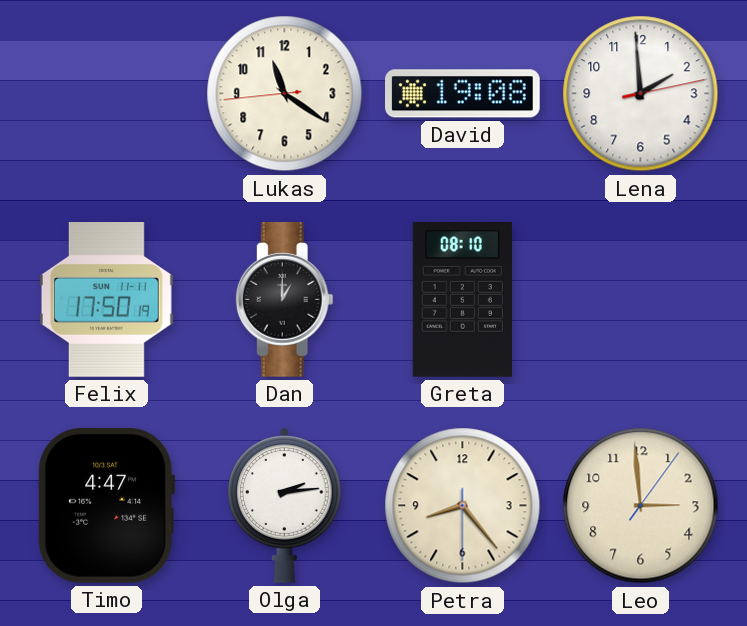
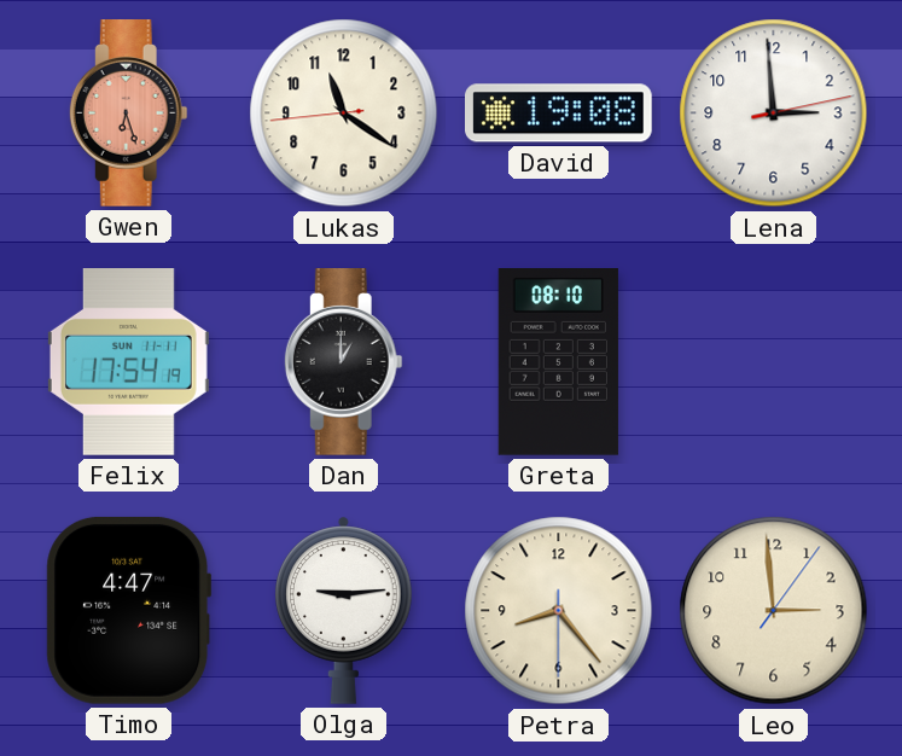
Gwen: none -> 6:27 (128, 114)
Lena: 1:59 -> 2:59 (774, 114)
Felix: 17:50 -> 17:54 (128, 362)
Olga: 2:14 -> 9:14 (344, 610)
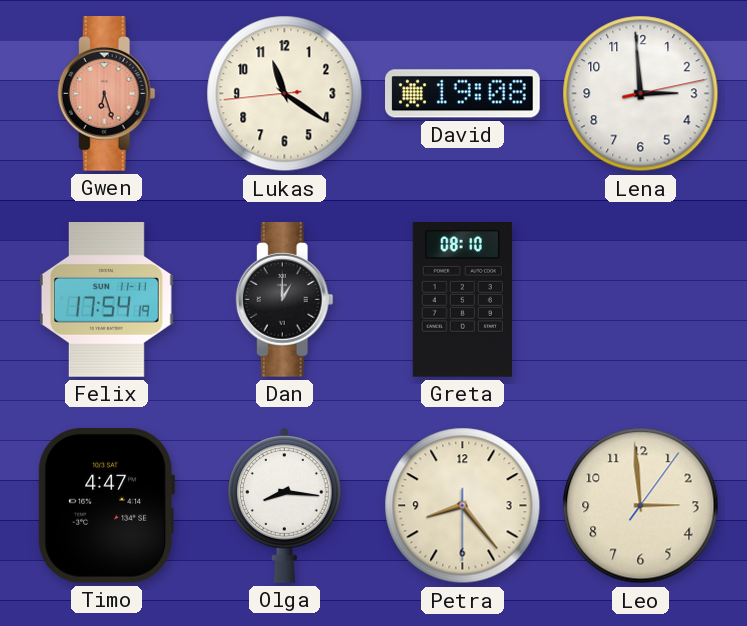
Olga: 9:14 -> 8:16 (285, 505)
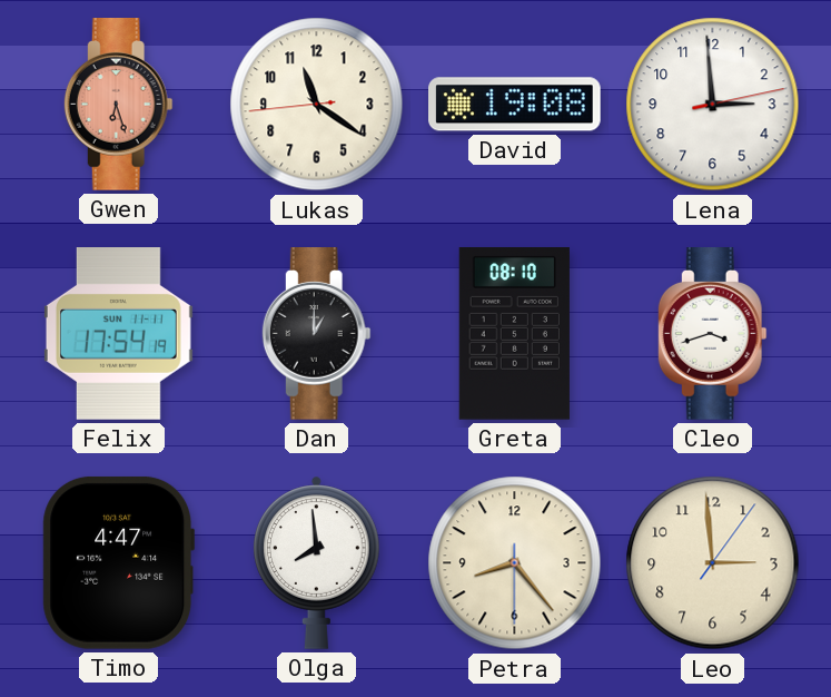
Cleo: none -> 3:42 (712, 334)
Olga: 8:16 -> 7:59 (317, 562)
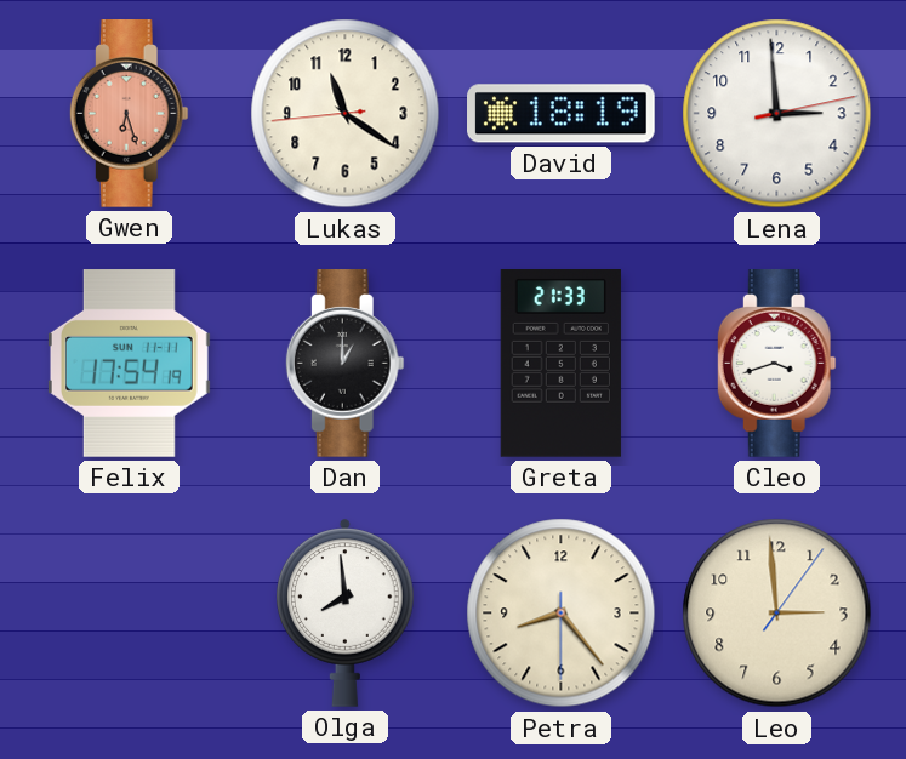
David: 19:08 -> 18:19 (562, 114)
Greta: 08:10 -> 21:33 (560, 364)
Timo: 4:47 -> none (119, 562)
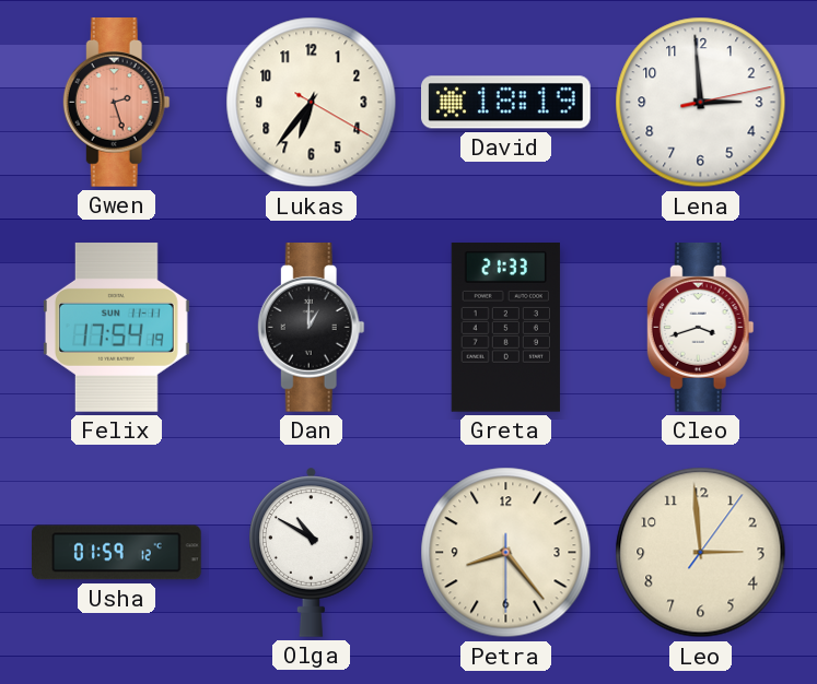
Gwen: 6:27 -> 2:27 (116, 103)
Lukas: 11:20 -> 6:36 (312, 103)
Usha: none -> 01:59 (117, 553)
Olga: 7:59 -> 10:50 (312, 552)
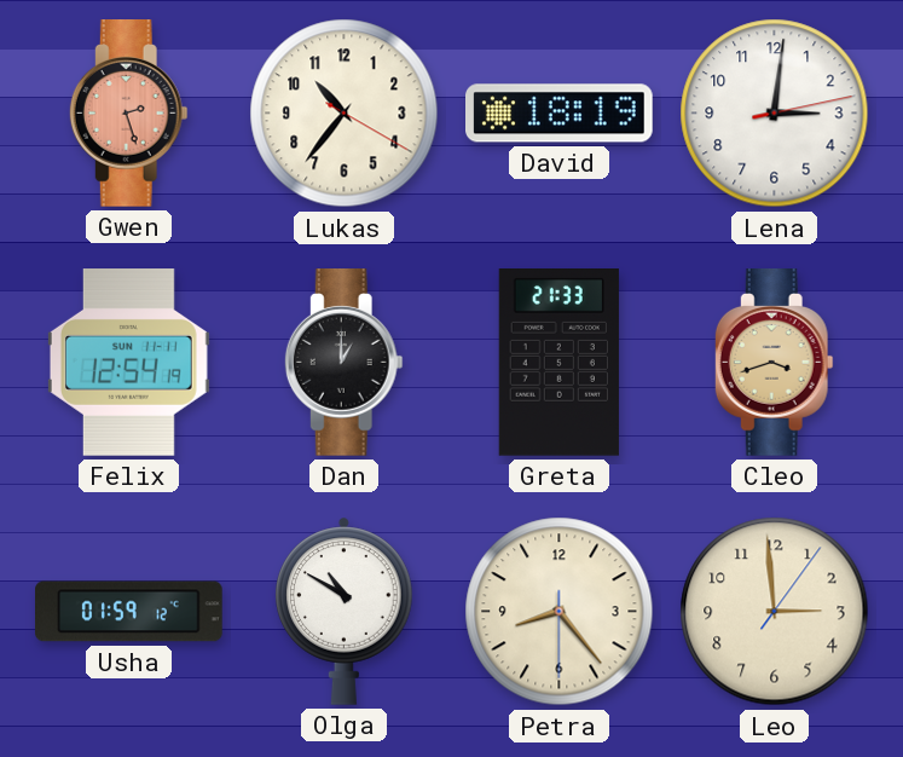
Lukas: 6:36 -> 10:36 (345, 114)
Lena: 2:59 -> 3:01 (775, 114)
Felix: 17:54 -> 12:54 (128, 363)
Cleo dial: white -> champagne (774, 363)
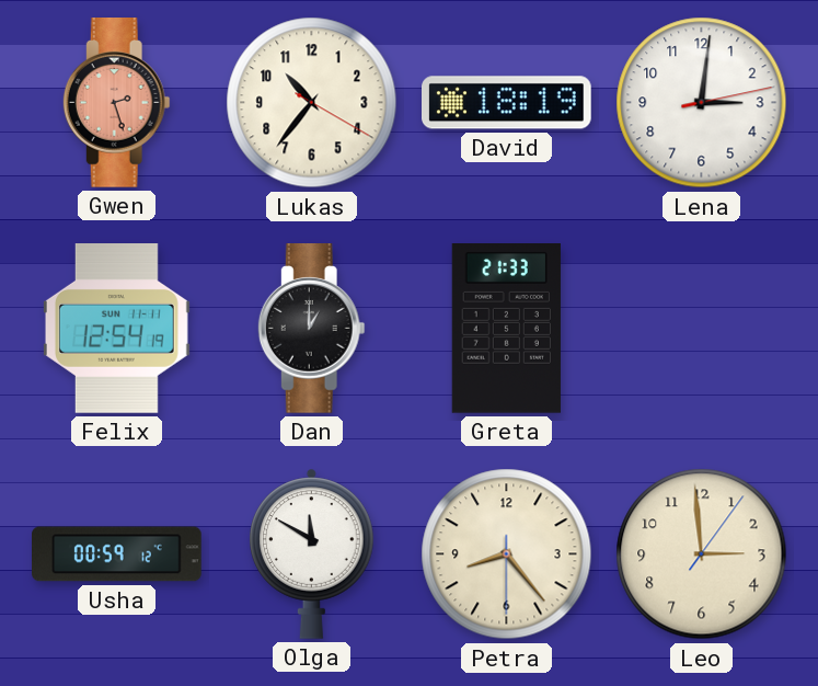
Cleo: 3:42 -> none (774, 363)
Usha: 01:59 -> 00:59 (117, 554)
Olga: 10:50 -> 11:50 (312, 553)
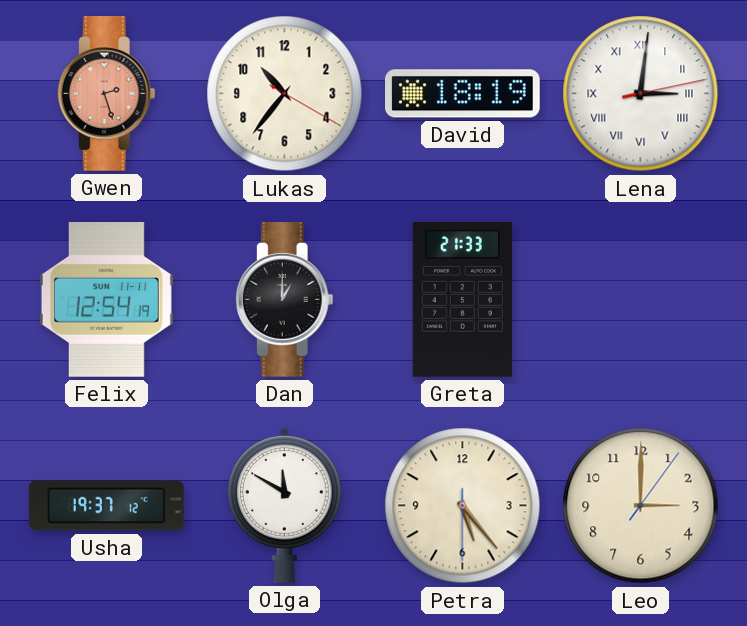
Lena numerals: Arabic -> Roman (641, 94)
Usha: 00:59 -> 19:37 (107, 506)
Petra: 8:23 -> 5:23 (463, 506)
Leo: 2:59 -> 3:00 (641, 506)
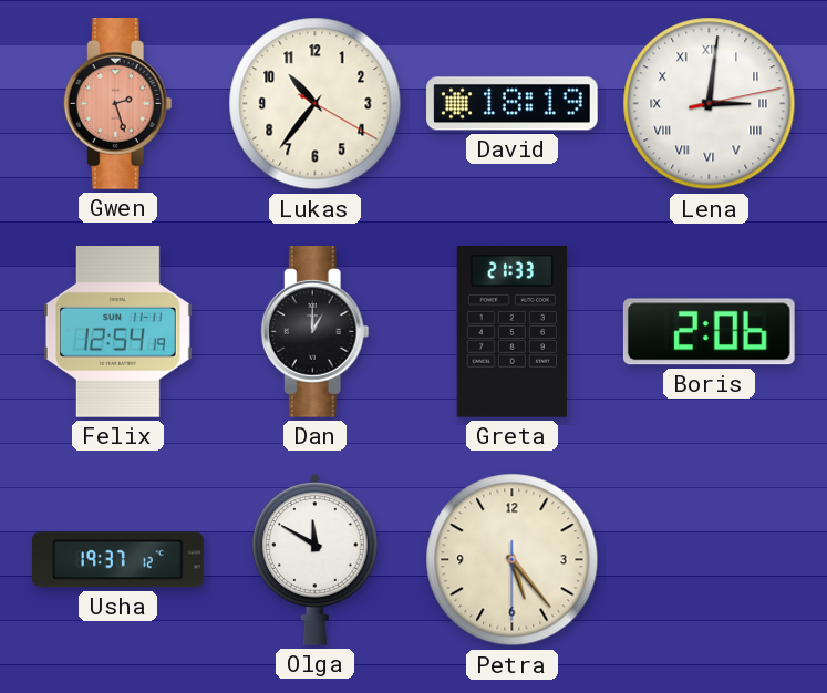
Boris: none -> 2:06 (709, 332)
Leo: 3:00 -> none (641, 506)
